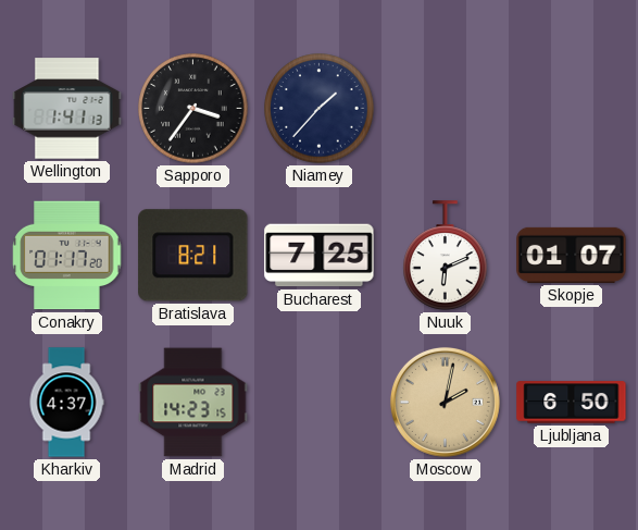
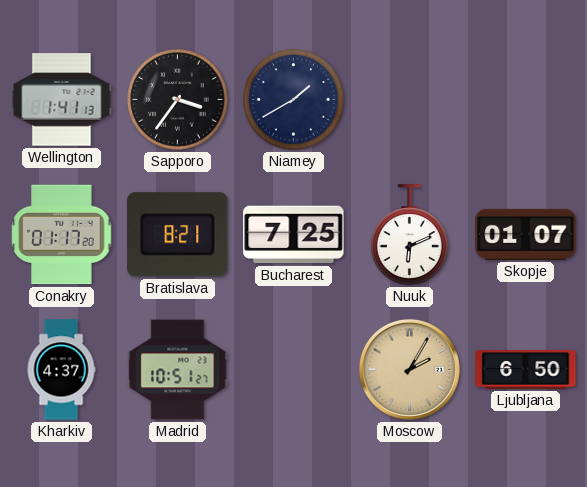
Niamey: 1:37 -> 1:40 (294, 100)
Madrid: 14:23 -> 10:51 (178, 370)
Moscow: 2:02 -> 2:05 (409, 369)
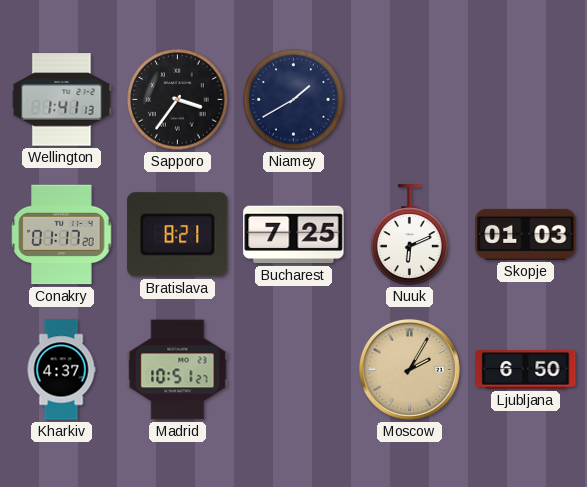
Skopje: 01:07 -> 01:03 (526, 234)
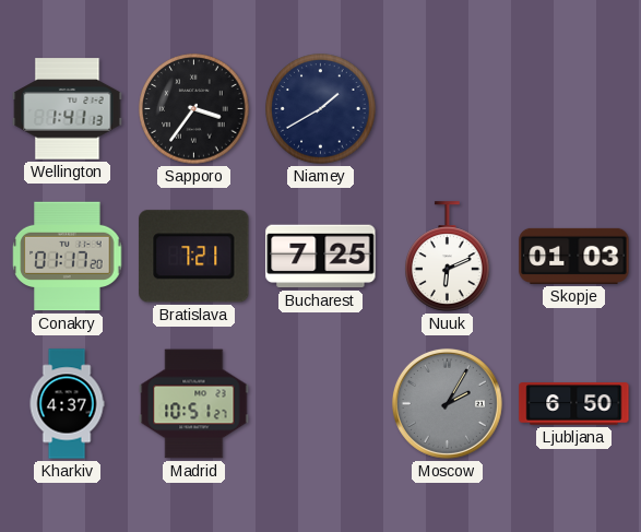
Bratislava: 8:21 -> 7:21 (194, 257)
Moscow dial: champagne -> grey (447, 403)
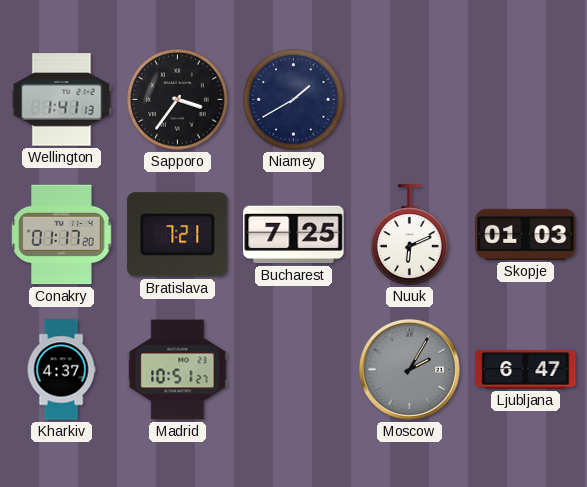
Ljubljana: 6:50 -> 6:47 (526, 370)
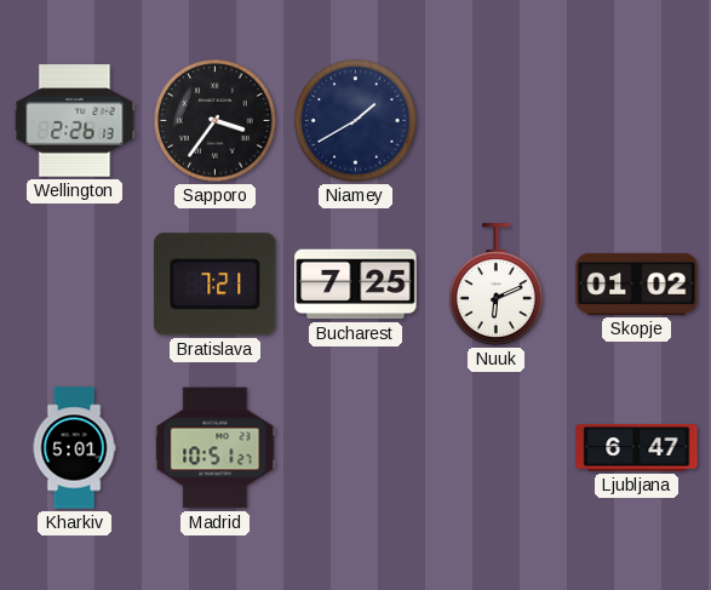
Wellington: 1:41 -> 2:26 (75, 121)
Conakry: 01:17 -> none (62, 235)
Skopje: 01:03 -> 01:02 (637, 283)
Kharkiv: 4:37 -> 5:01 (74, 448)
Moscow: 2:05 -> none (409, 369)
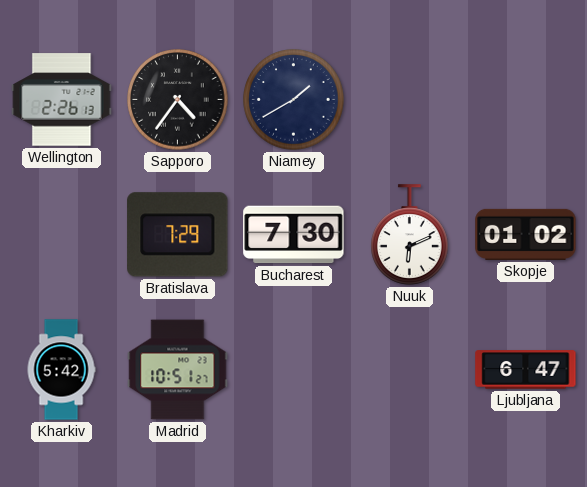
Sapporo: 3:36 -> 4:36 (178, 100)
Bratislava: 7:21 -> 7:29 (178, 235)
Bucharest: 7:25 -> 7:30 (294, 235)
Kharkiv: 5:01 -> 5:42 (61, 370)
